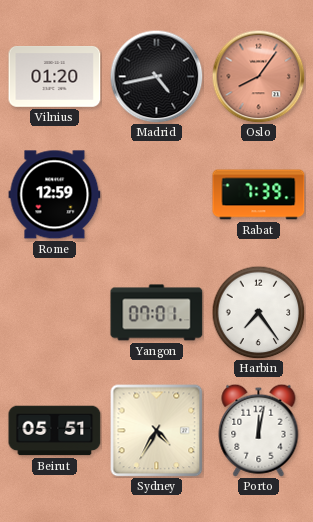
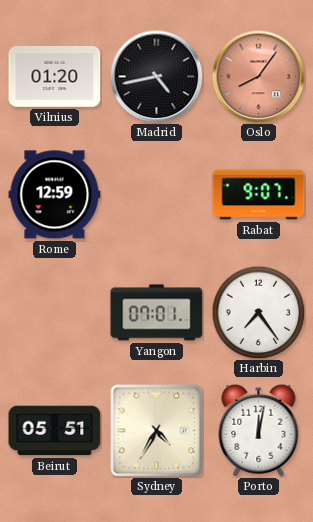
Rabat: 7:39 -> 9:07 (259, 195)
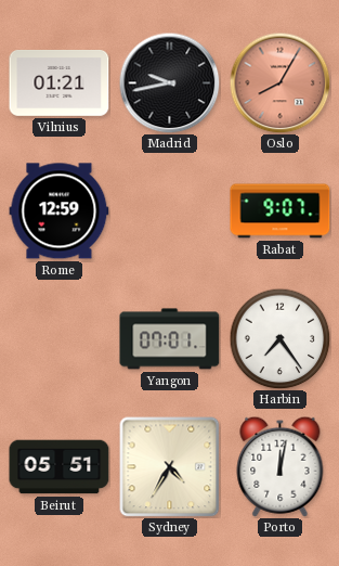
Vilnius: 01:20 -> 01:21 (60, 83)
Madrid: 4:43 -> 9:43 (169, 82)
Oslo: 8:06 -> 8:05 (279, 82)
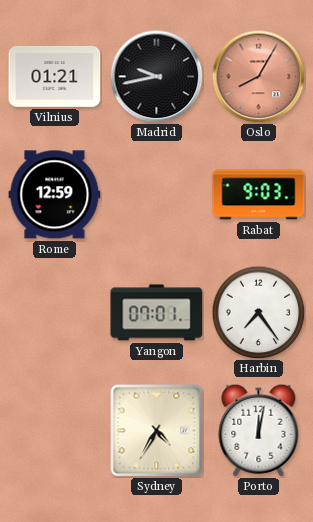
Rabat: 9:07 -> 9:03 (259, 195)
Beirut: 05:51 -> none (60, 467)
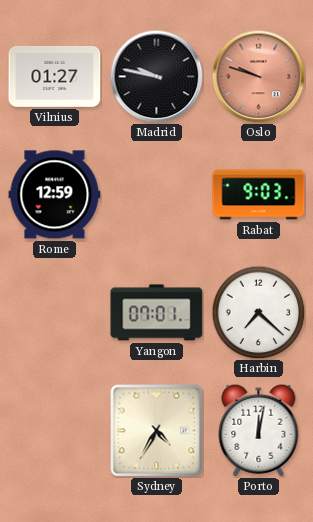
Vilnius: 01:21 -> 01:27 (55, 77)
Madrid: 9:43 -> 9:47 (156, 76)
Oslo: 8:05 -> 9:48 (258, 76)
Harbin: 7:24 -> 7:22 (258, 312)
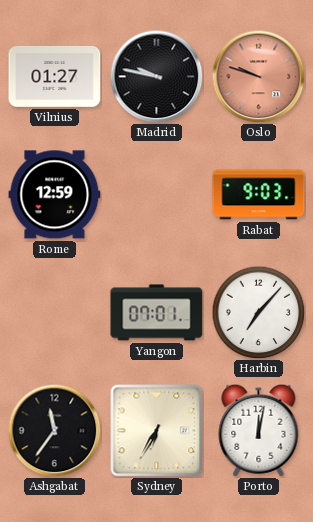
Harbin: 7:22 -> 7:07 (258, 312)
Ashgabat: none -> 11:36 (54, 430)
Sydney: 4:35 -> 6:35 (156, 430)
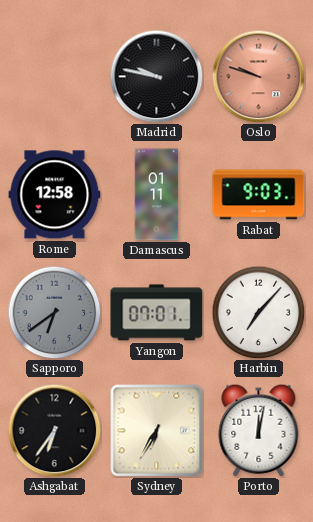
Vilnius: 01:27 -> none (55, 77)
Rome: 12:59 -> 12:58 (55, 195)
Damascus: none -> 01:11 (157, 195)
Sapporo: none -> 6:39 (54, 312)
Ashgabat: 11:36 -> 6:36 (54, 430)
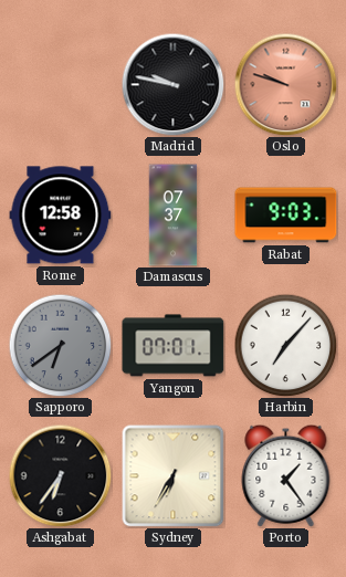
Damascus: 01:11 -> 07:37 (174, 216)
Porto: 12:02 -> 1:24 (286, 475)
